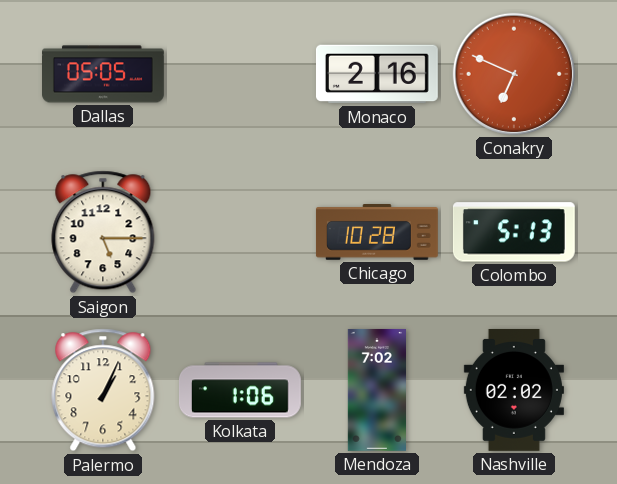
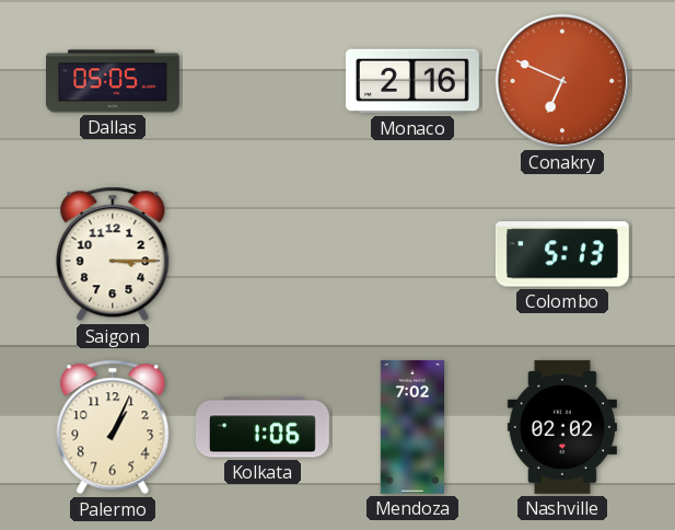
Saigon: 5:15 -> 3:15 (113, 254)
Chicago: 10:28 -> none (377, 233)
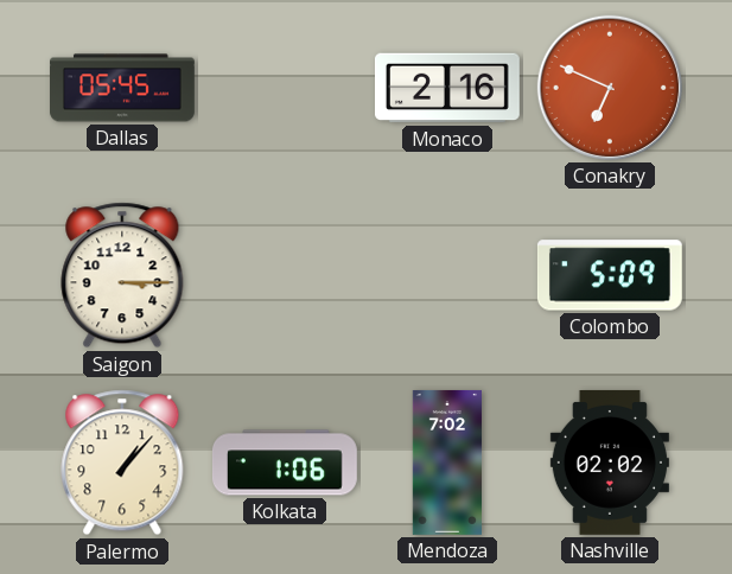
Dallas: 05:05 -> 05:45 (123, 88)
Colombo: 5:13 -> 5:09 (610, 275)
Palermo: 1:04 -> 1:07 (122, 463)
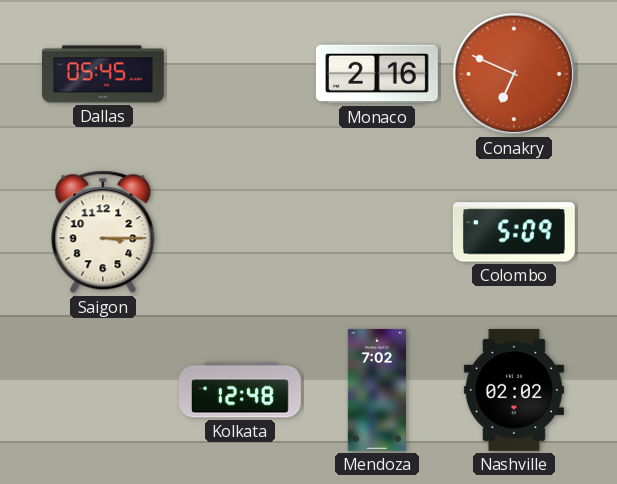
Palermo: 1:07 -> none (122, 463)
Kolkata: 1:06 -> 12:48 (240, 390)
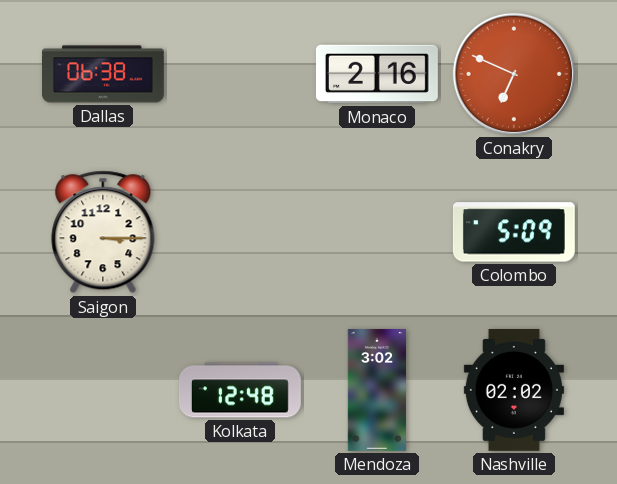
Dallas: 05:45 -> 06:38 (104, 74)
Mendoza: 7:02 -> 3:02 (376, 390)
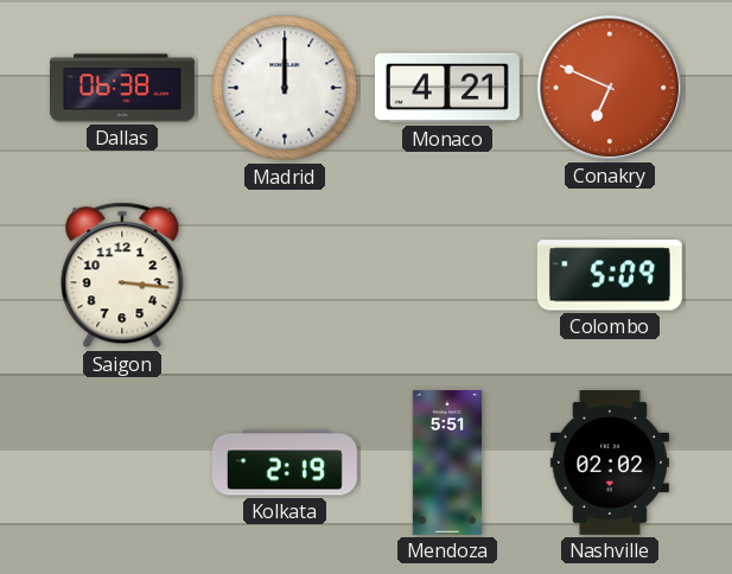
Madrid: none -> 12:00 (285, 88)
Monaco: 2:16 -> 4:21 (447, 88)
Saigon: 3:15 -> 3:16 (122, 275)
Kolkata: 12:48 -> 2:19 (285, 463)
Mendoza: 3:02 -> 5:51 (446, 463)
